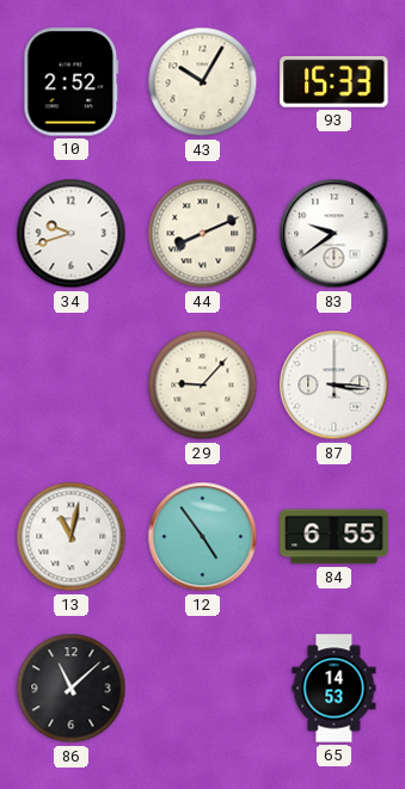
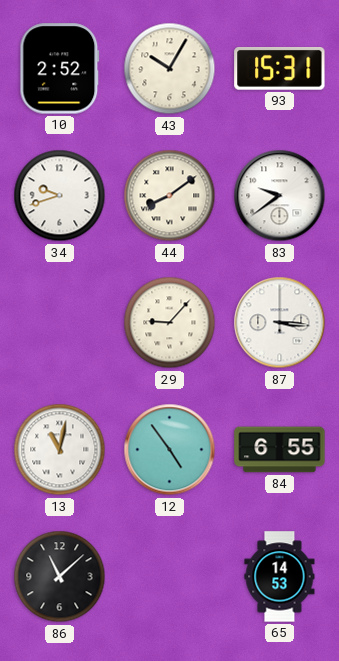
93: 15:33 -> 15:31 (280, 69)
44: 8:11 -> 8:09 (170, 196)
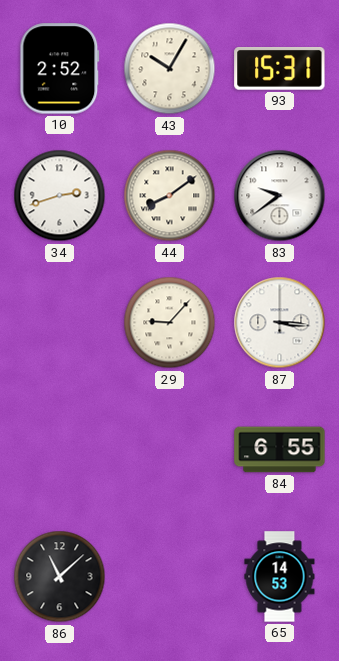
34: 9:42 -> 2:42 (60, 196)
13: 11:02 -> none (60, 450)
12: 4:54 -> none (170, 450)
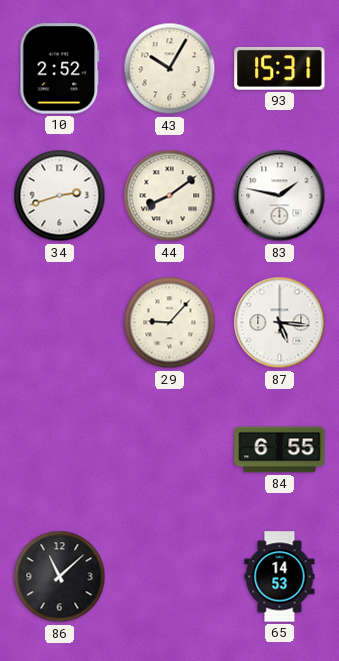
83: 9:39 -> 1:47 (280, 196)
87: 3:16 -> 5:16 (280, 323)
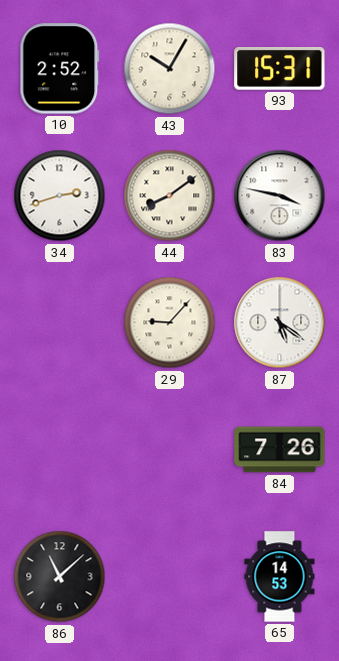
83: 1:47 -> 3:47 (280, 196)
87: 5:16 -> 5:21 (280, 323)
84: 6:55 -> 7:26 (280, 450)
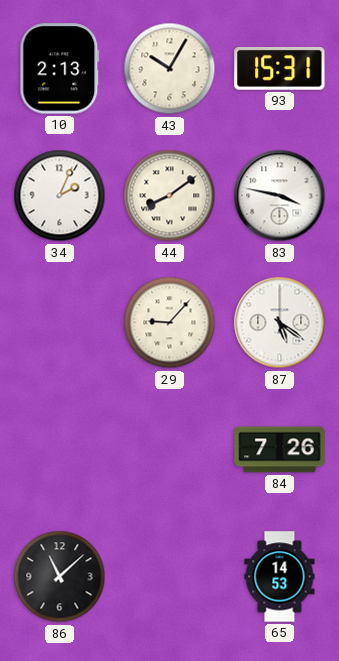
10: 2:52 -> 2:13 (60, 69)
34: 2:42 -> 2:04 (60, 196)
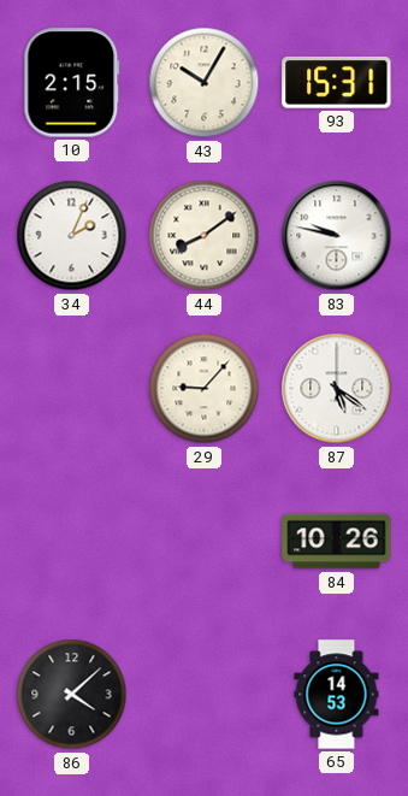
10: 2:13 -> 2:15 (72, 83)
83: 3:47 -> 9:47 (337, 236)
84: 7:26 -> 10:26 (337, 542)
86: 11:08 -> 4:08 (72, 695)
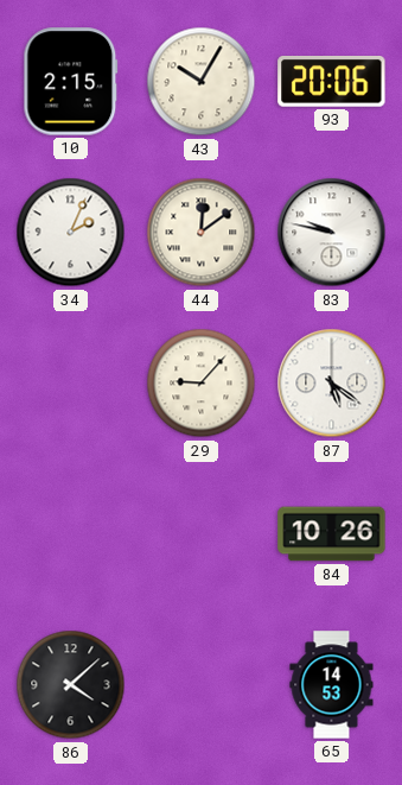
93: 15:31 -> 20:06 (332, 82)
44: 8:09 -> 12:09 (202, 233)
